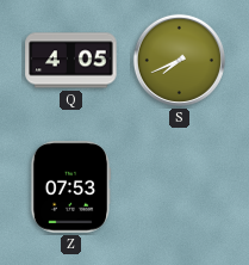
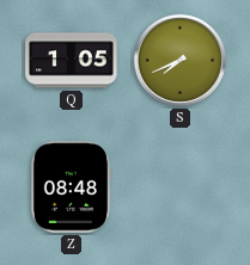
Q: 4:05 -> 1:05 (72, 61)
Z: 07:53 -> 08:48 (71, 187)
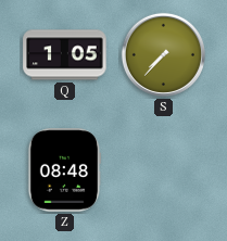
S: 7:41 -> 7:37 (163, 54)
